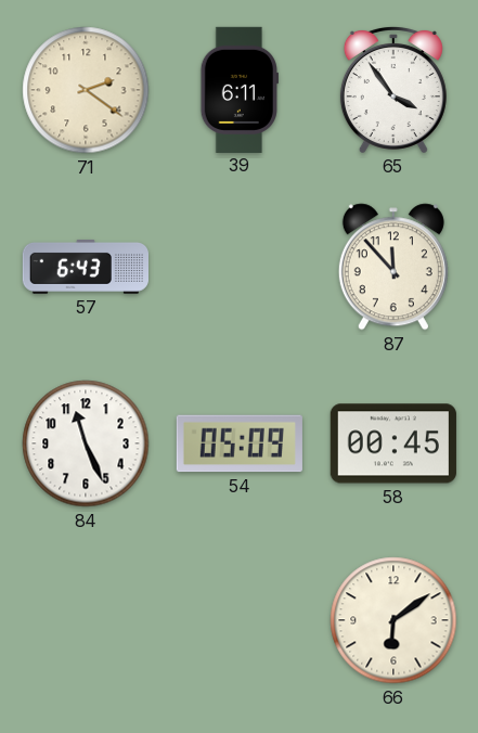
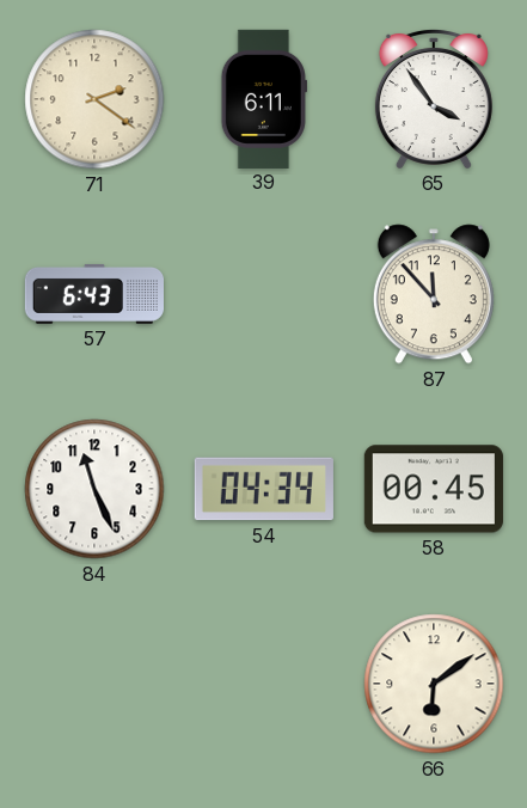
54: 05:09 -> 04:34 (264, 489)
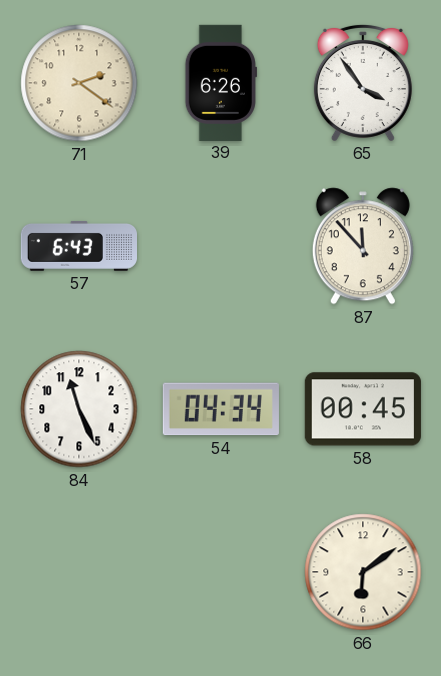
39: 6:11 -> 6:26 (221, 82)
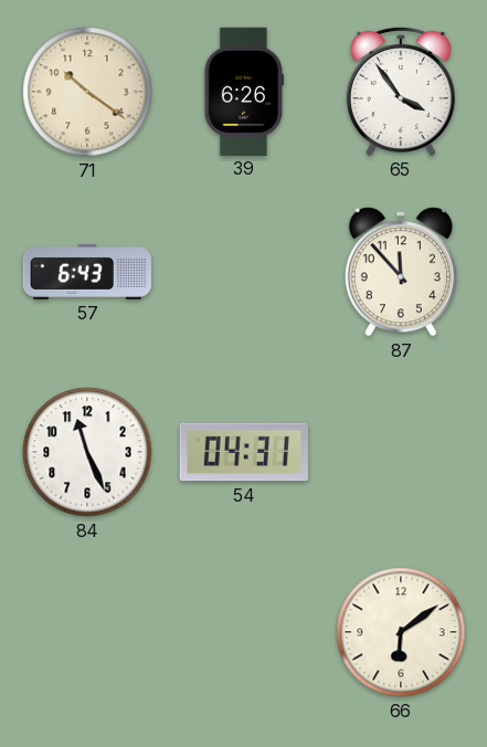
71: 2:21 -> 10:21 (87, 92)
54: 04:34 -> 04:31 (244, 452)
58: 00:45 -> none (363, 409)
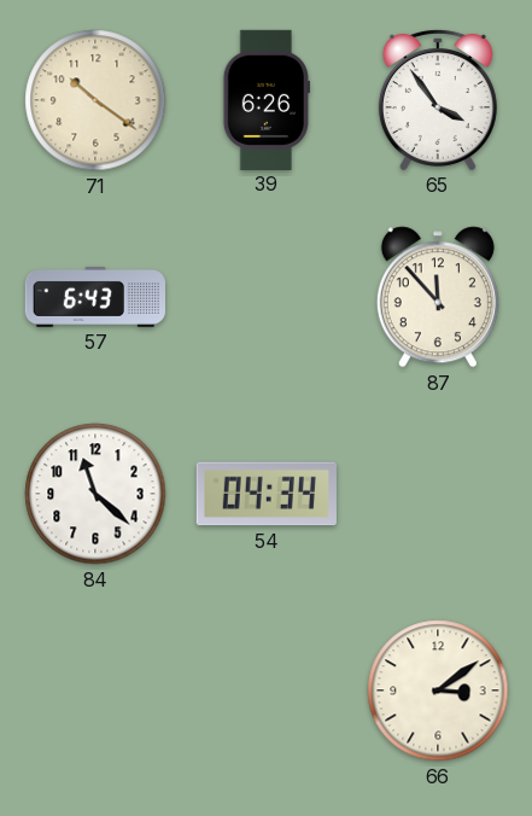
84: 11:26 -> 11:22 (95, 494)
54: 04:31 -> 04:34 (267, 494)
66: 6:09 -> 3:09 (438, 690)
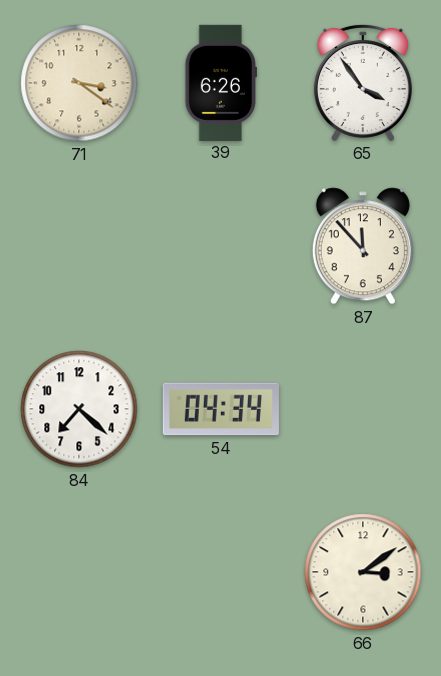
71: 10:21 -> 3:21 (79, 83)
57: 6:43 -> none (94, 297)
84: 11:22 -> 7:22 (79, 409)
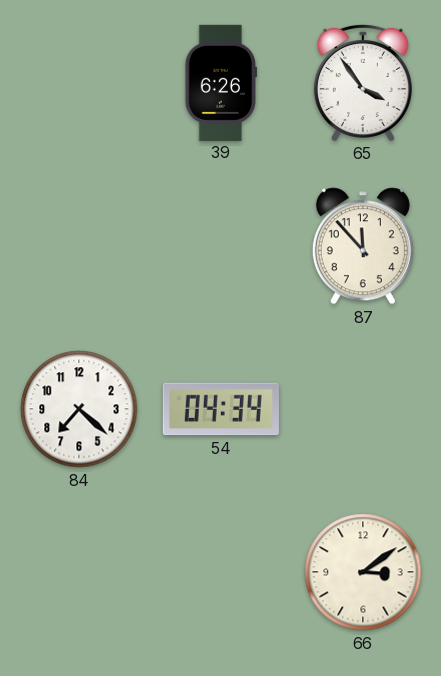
71: 3:21 -> none (79, 83)
